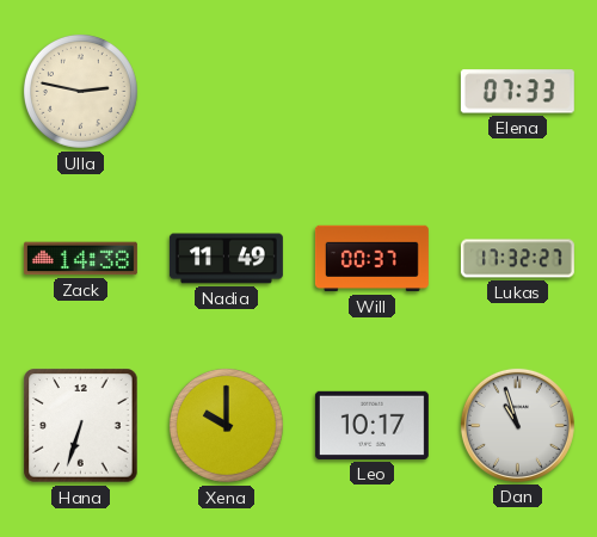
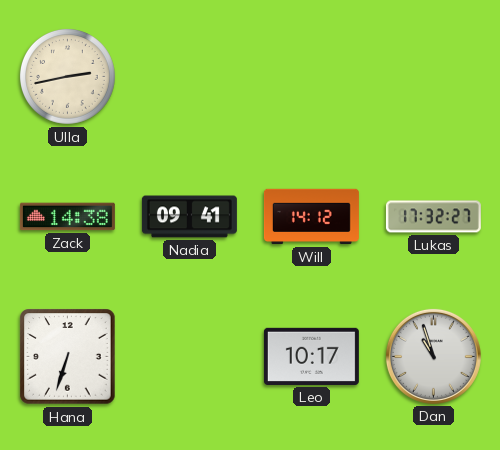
Ulla: 2:47 -> 2:43 (67, 76)
Elena: 07:33 -> none (517, 92)
Nadia: 11:49 -> 09:41 (189, 217)
Will: 00:37 -> 14:12 (311, 217)
Xena: 10:00 -> none (226, 425)
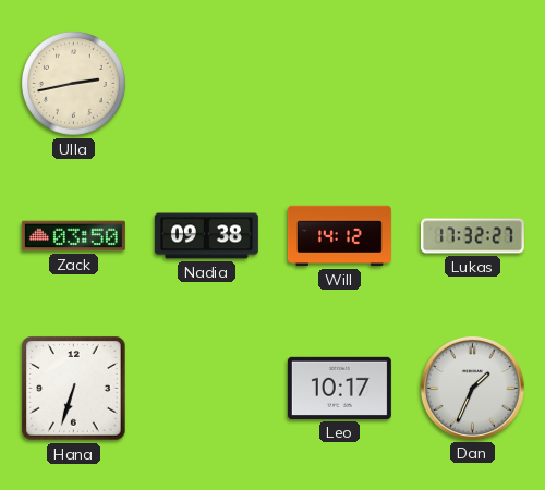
Zack: 14:38 -> 03:50 (73, 236)
Nadia: 09:41 -> 09:38 (206, 236)
Dan: 10:57 -> 1:34 (472, 388)
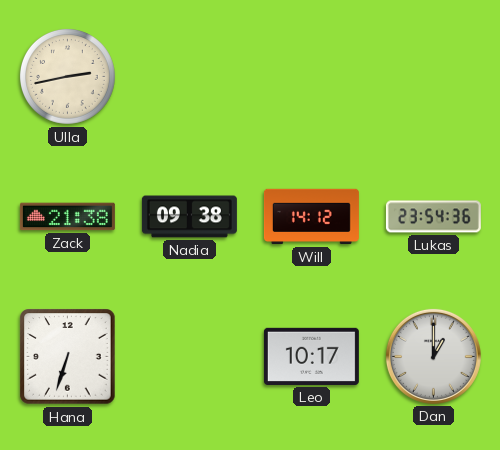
Zack: 03:50 -> 21:38 (67, 217)
Lukas: 17:32 -> 23:54 (433, 217)
Dan: 1:34 -> 1:00 (433, 356)
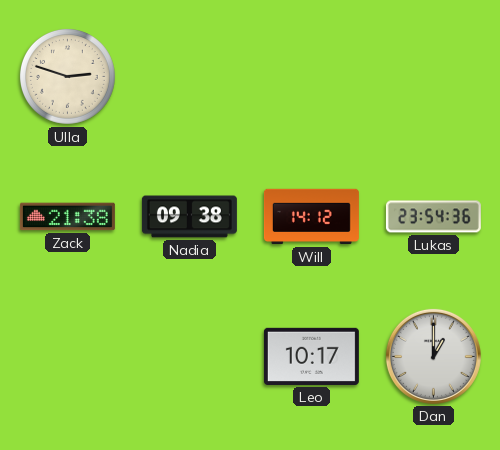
Ulla: 2:43 -> 2:48 (67, 76)
Hana: 6:33 -> none (68, 357)
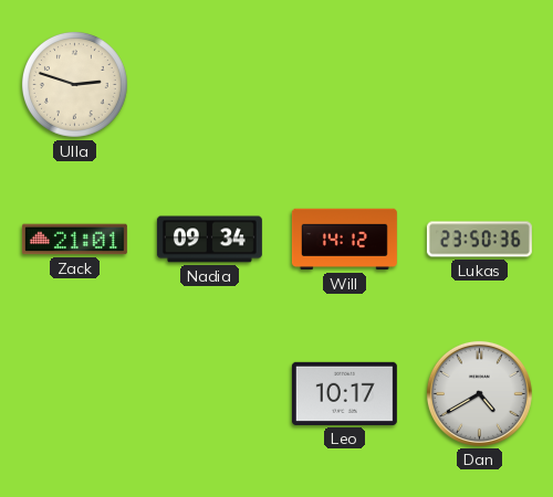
Zack: 21:38 -> 21:01 (74, 240)
Nadia: 09:38 -> 09:34 (209, 240)
Lukas: 23:54 -> 23:50 (479, 240)
Dan: 1:00 -> 4:40 (479, 393)
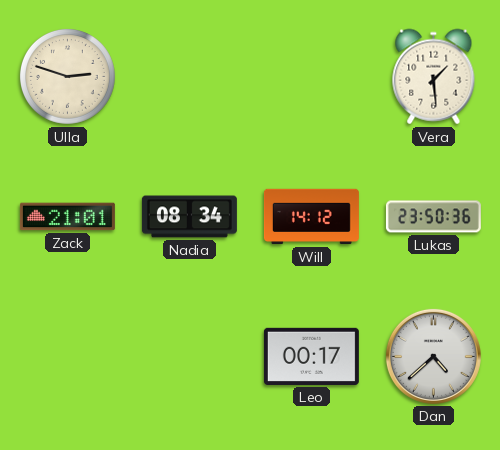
Vera: none -> 1:29 (434, 77)
Nadia: 09:34 -> 08:34 (189, 217)
Leo: 10:17 -> 00:17 (311, 356)
Dan: 4:40 -> 4:38 (433, 356)
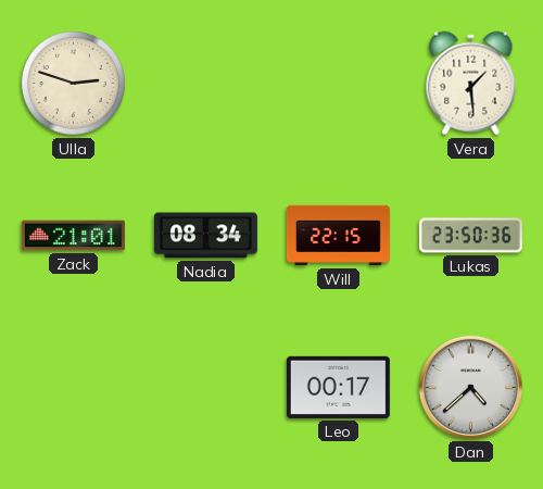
Will: 14:12 -> 22:15 (338, 236)
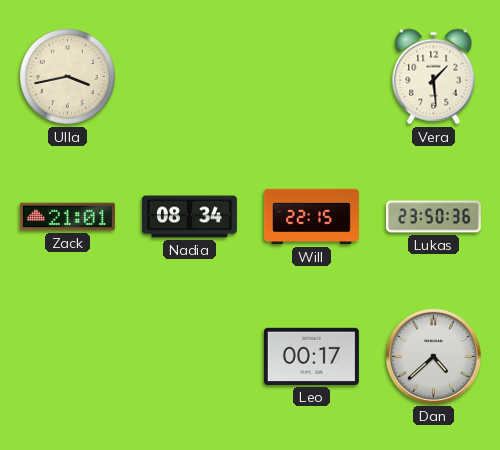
Ulla: 2:48 -> 3:43 (67, 76)
